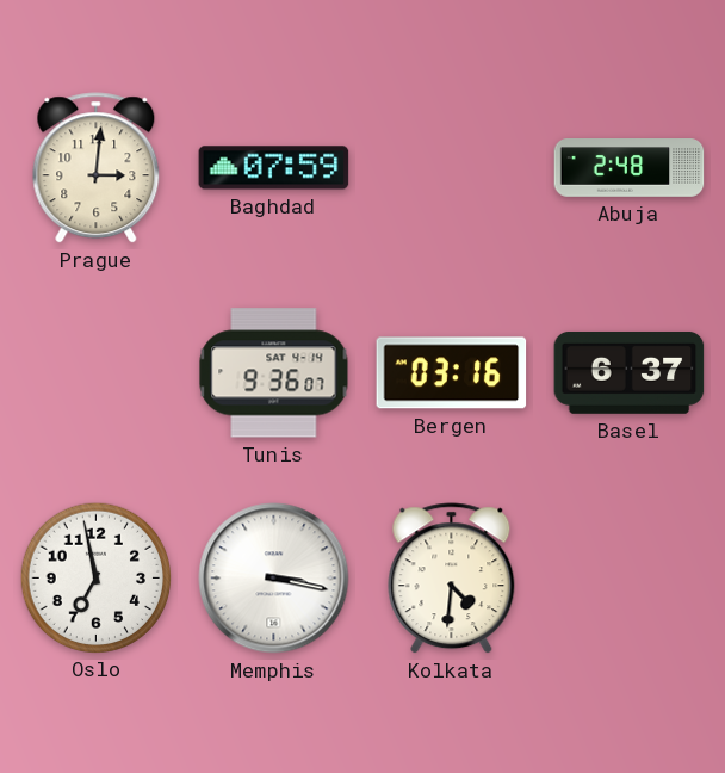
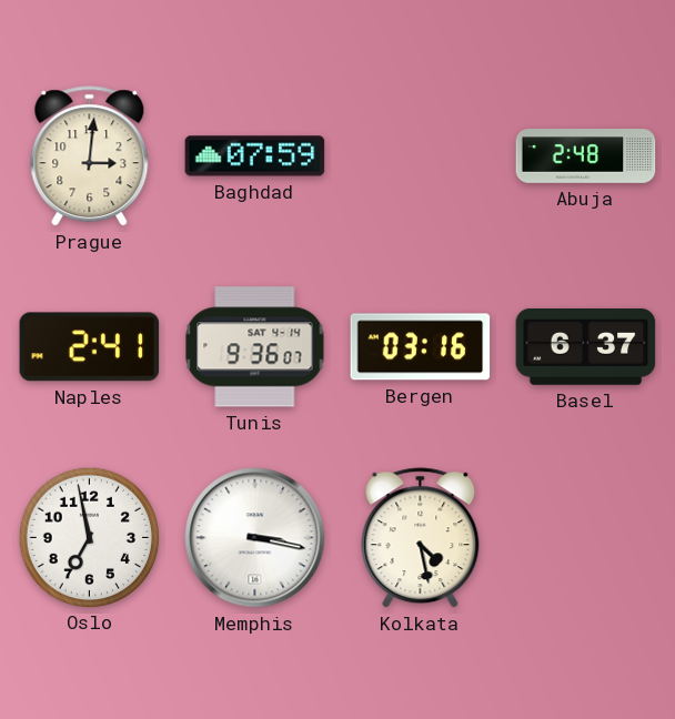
Naples: none -> 2:41 (90, 347)
Kolkata: 4:31 -> 4:28 (421, 538)
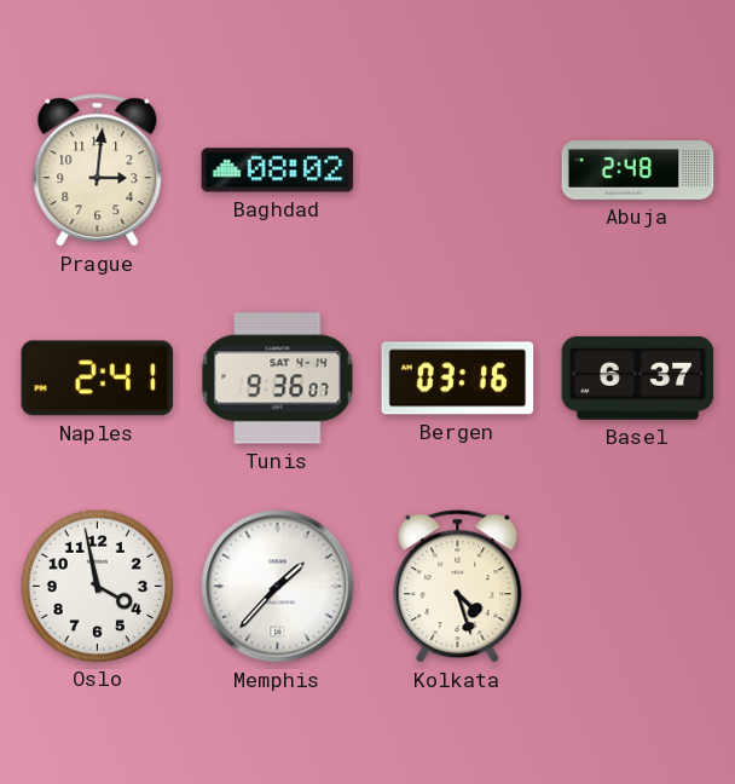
Baghdad: 07:59 -> 08:02 (278, 171)
Oslo: 6:58 -> 3:58 (97, 586)
Memphis: 3:17 -> 1:37 (278, 587)
Kolkata: 4:28 -> 4:27 (458, 587)
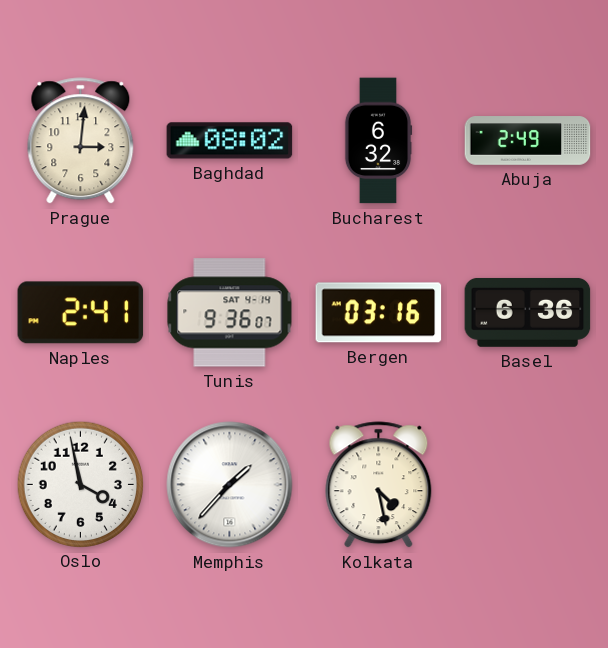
Bucharest: none -> 6:32 (378, 141)
Abuja: 2:48 -> 2:49 (528, 141)
Basel: 6:37 -> 6:36 (528, 312)
Kolkata: 4:27 -> 4:28 (379, 485)
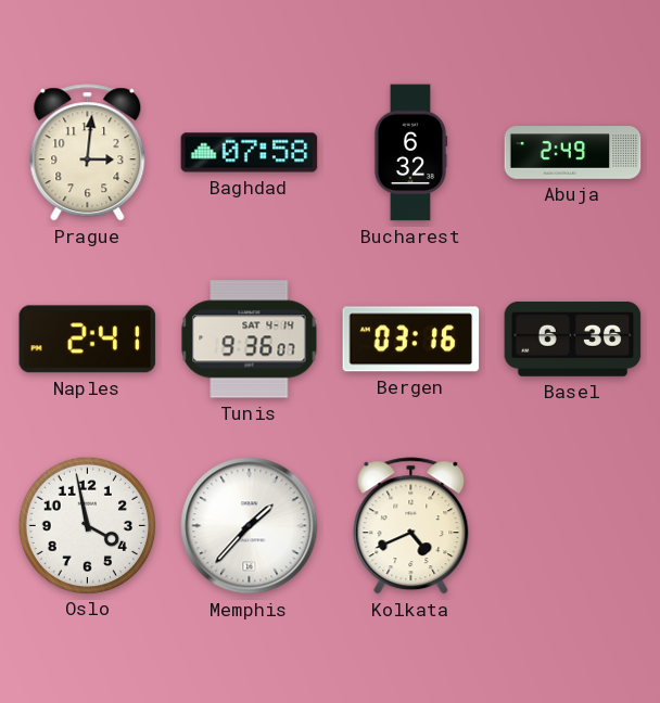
Baghdad: 08:02 -> 07:58 (250, 153)
Kolkata: 4:28 -> 4:41 (411, 526)
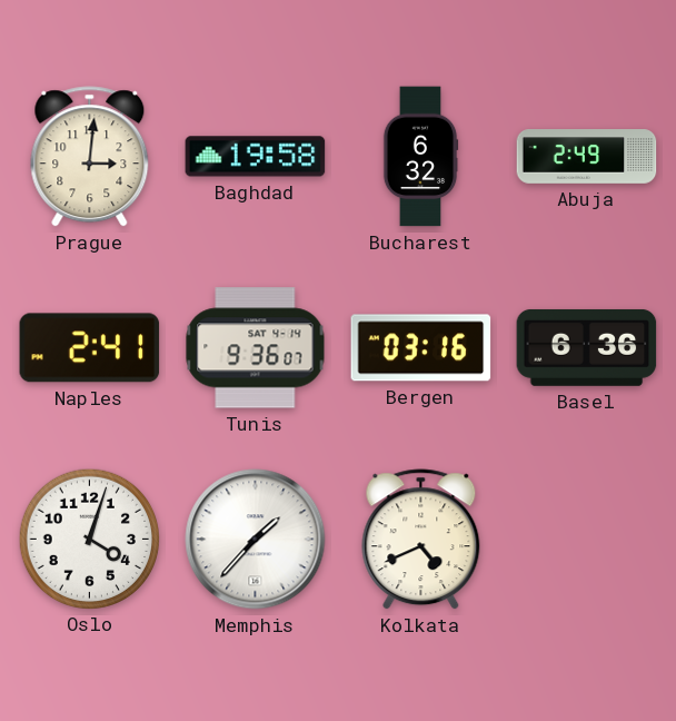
Baghdad: 07:58 -> 19:58 (256, 157)
Oslo: 3:58 -> 4:03 (89, 539)
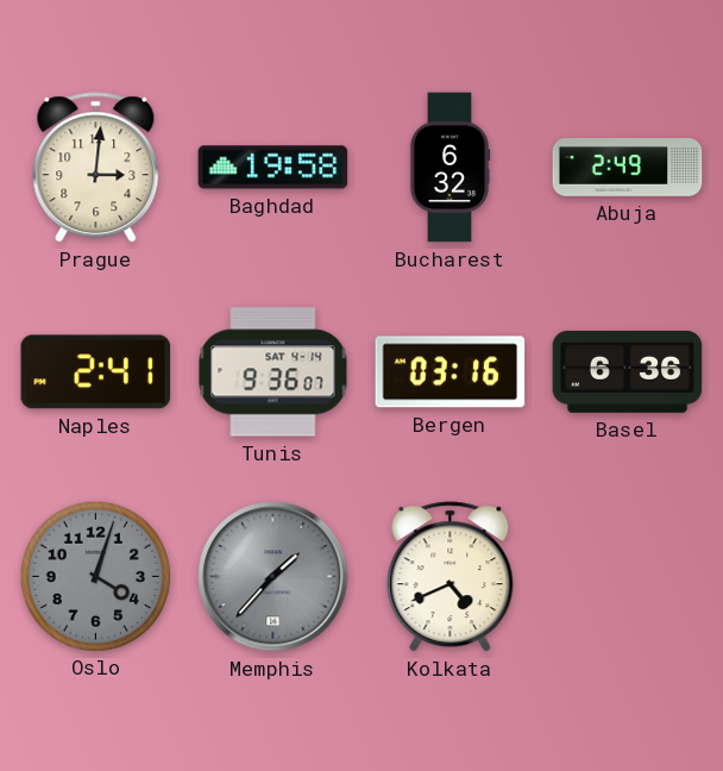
Oslo dial: white -> grey (95, 576)
Memphis dial: white -> grey (274, 577)
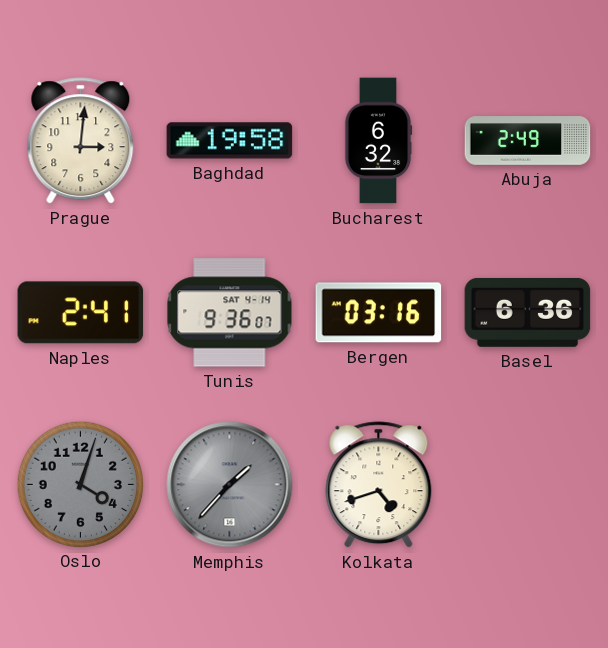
Kolkata: 4:41 -> 4:42 (379, 485)
